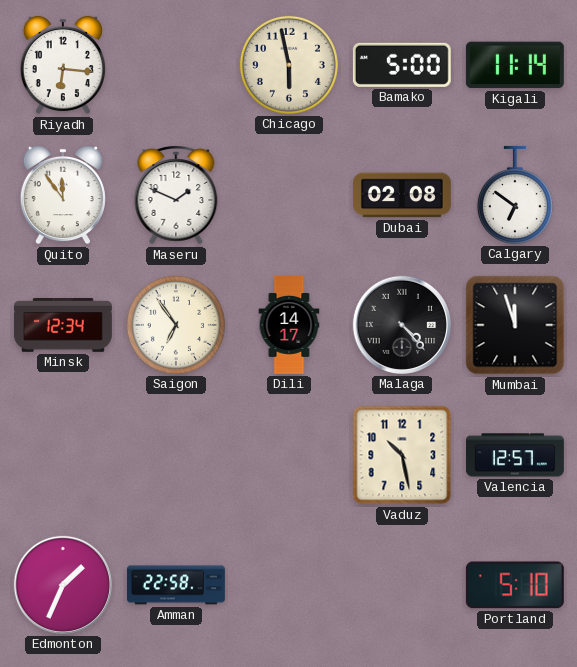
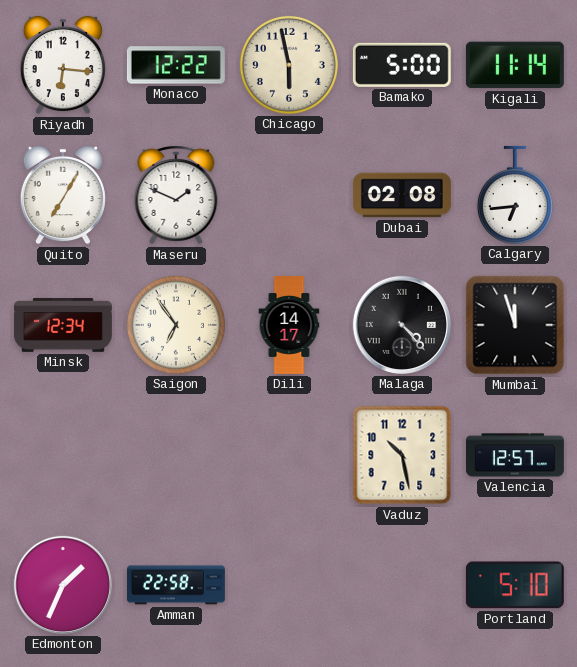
Monaco: none -> 12:22 (176, 65)
Quito: 11:54 -> 7:05 (63, 195)
Calgary: 6:51 -> 6:44 (515, 195)
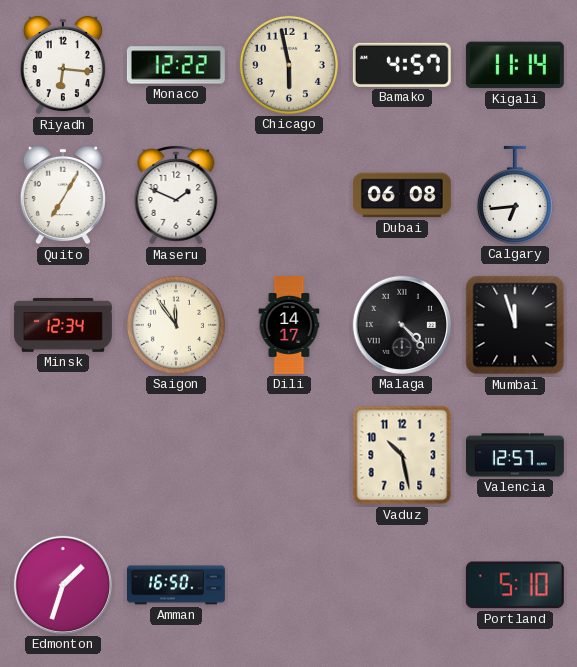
Bamako: 5:00 -> 4:57 (402, 65)
Dubai: 02:08 -> 06:08 (402, 195)
Saigon: 6:54 -> 11:54 (176, 325)
Edmonton: 1:34 -> 1:33 (63, 585)
Amman: 22:58 -> 16:50 (176, 585)
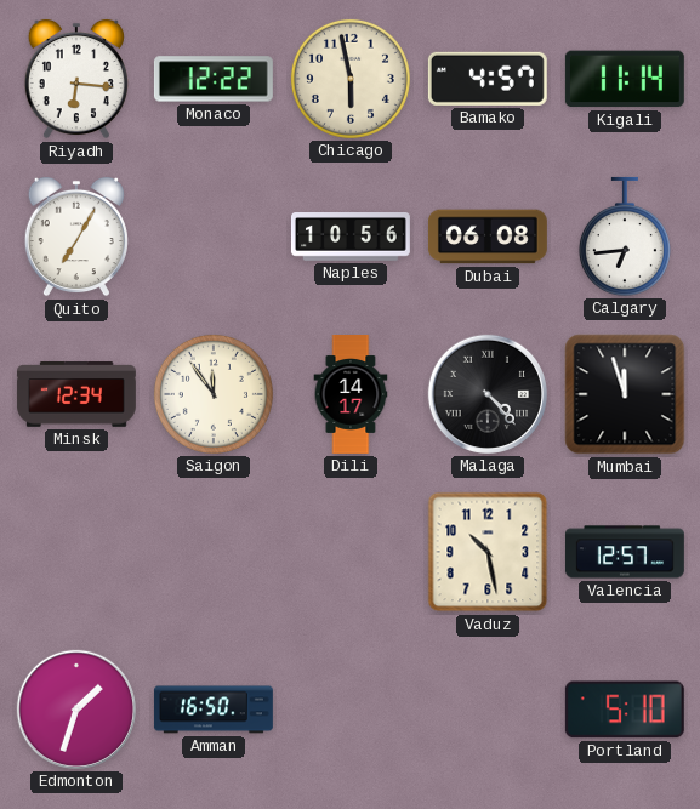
Maseru: 1:49 -> none (176, 195)
Naples: none -> 10:56 (351, 238)
